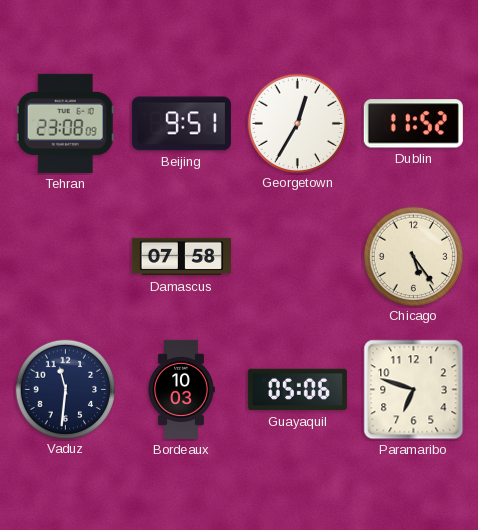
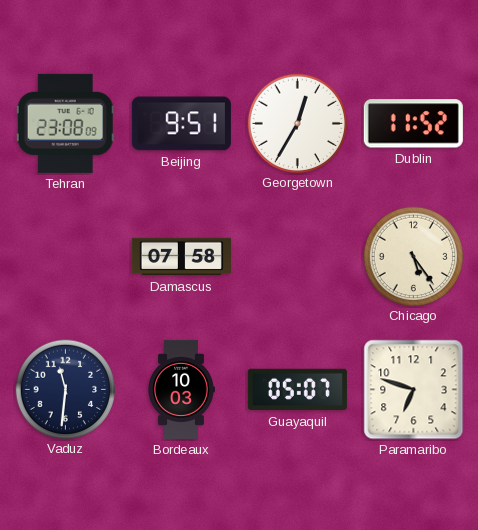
Guayaquil: 05:06 -> 05:07 (297, 390)
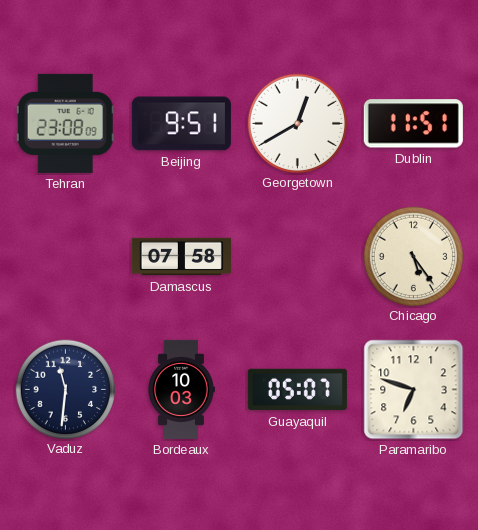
Georgetown: 12:35 -> 12:40 (297, 123)
Dublin: 11:52 -> 11:51 (413, 124)
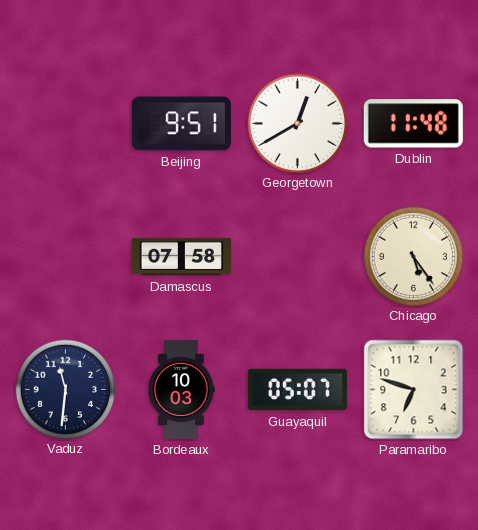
Tehran: 23:08 -> none (65, 123)
Dublin: 11:51 -> 11:48 (413, 124)
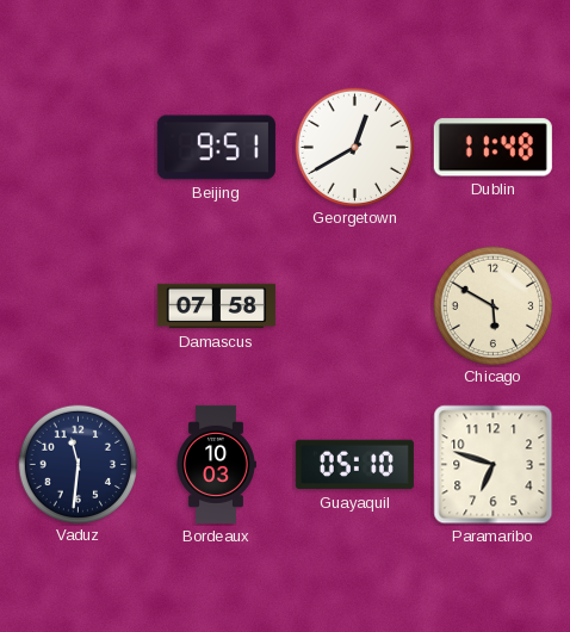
Chicago: 5:24 -> 5:50 (492, 305)
Guayaquil: 05:07 -> 05:10 (354, 465)
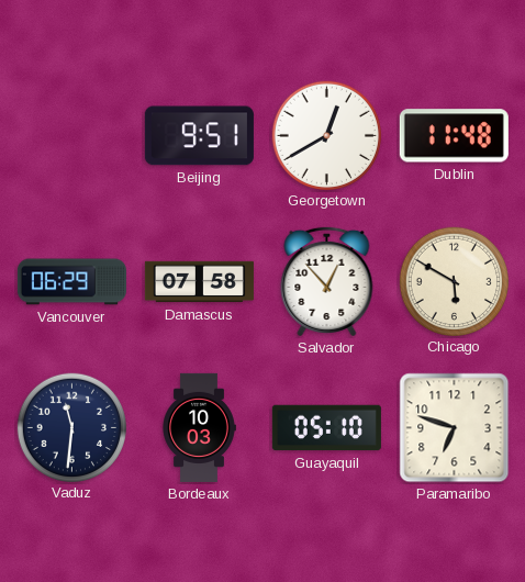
Vancouver: none -> 06:29 (71, 282)
Salvador: none -> 12:53 (327, 281)
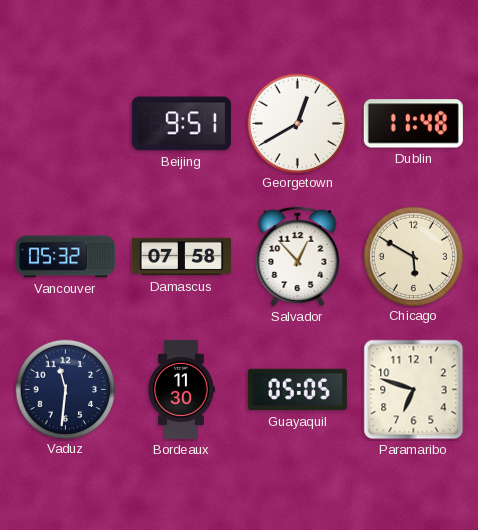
Vancouver: 06:29 -> 05:32 (65, 257)
Bordeaux: 10:03 -> 11:30 (181, 389)
Guayaquil: 05:10 -> 05:05 (297, 390)
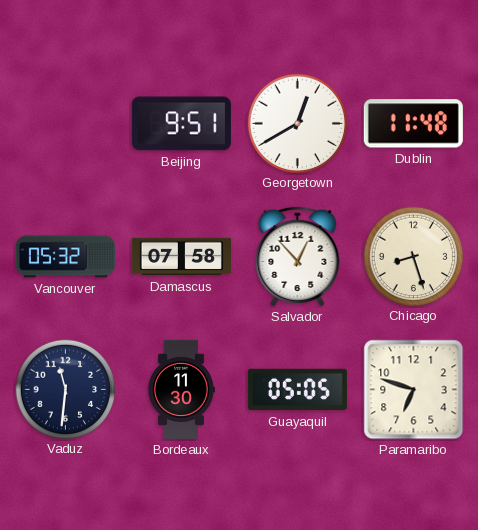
Chicago: 5:50 -> 8:27 (413, 256)
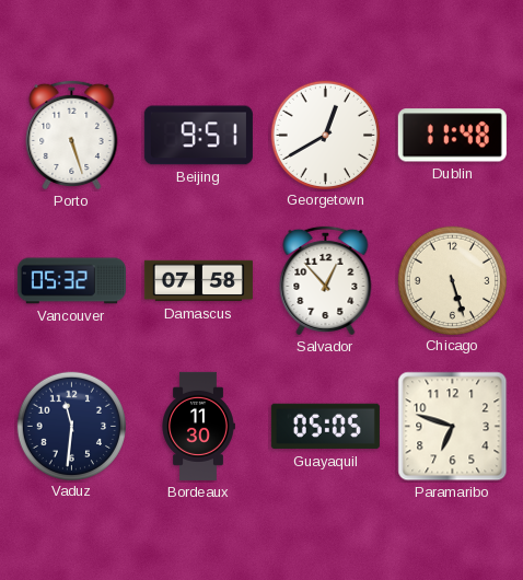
Porto: none -> 5:27 (72, 135)
Chicago: 8:27 -> 5:27 (452, 280)
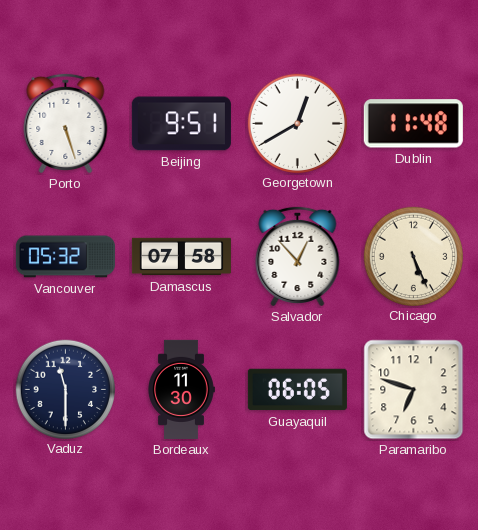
Chicago: 5:27 -> 5:26 (413, 256)
Vaduz: 11:31 -> 11:30 (65, 389)
Guayaquil: 05:05 -> 06:05 (297, 390)
